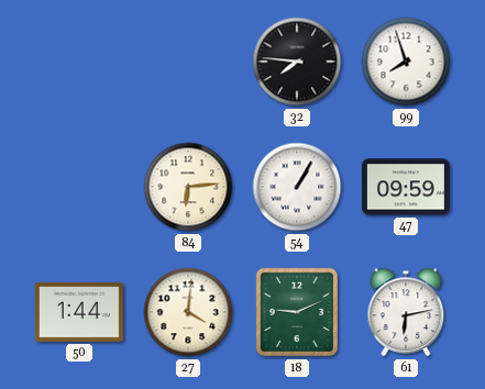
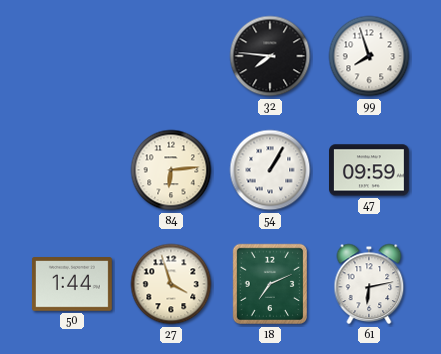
27: 4:01 -> 3:57 (171, 284)
18: 9:11 -> 7:11 (269, 284)
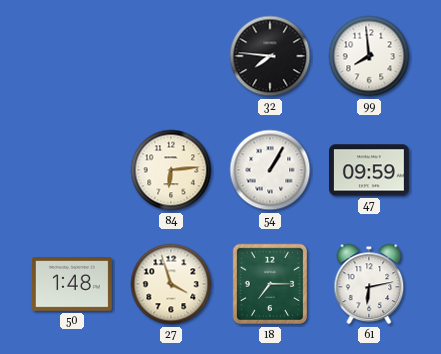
99: 7:57 -> 7:59 (369, 56)
50: 1:44 -> 1:48 (72, 284)
18: 7:11 -> 7:15 (269, 284)
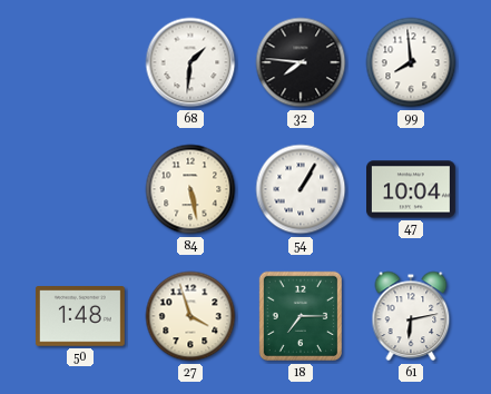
68: none -> 1:31 (190, 62)
84: 6:14 -> 5:28 (190, 189)
47: 09:59 -> 10:04 (412, 189)
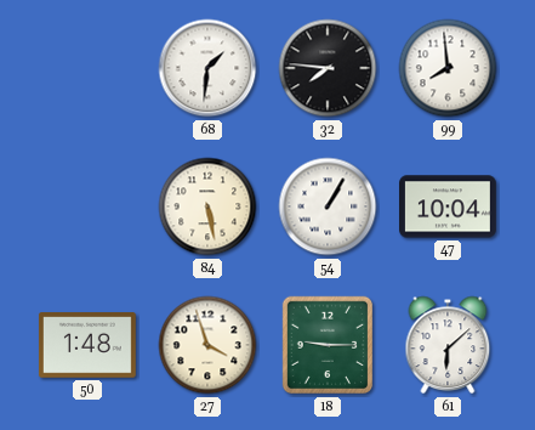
18: 7:15 -> 9:15 (326, 345)
61: 6:13 -> 6:08 (448, 345)
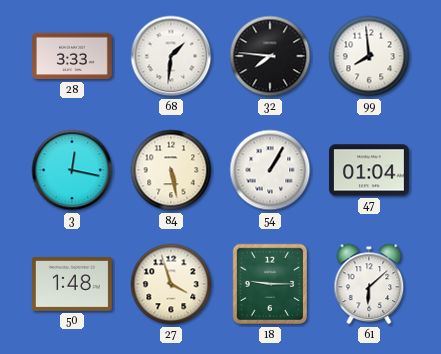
28: none -> 3:33 (73, 56)
3: none -> 12:17 (72, 170)
47: 10:04 -> 01:04 (370, 170)
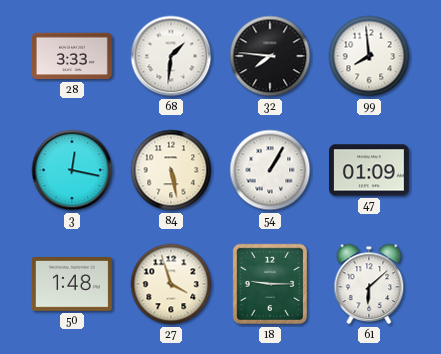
47: 01:04 -> 01:09 (370, 170)
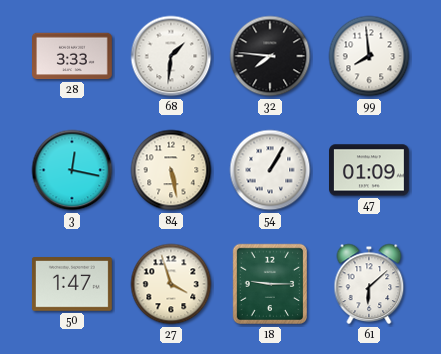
50: 1:48 -> 1:47 (72, 284)
